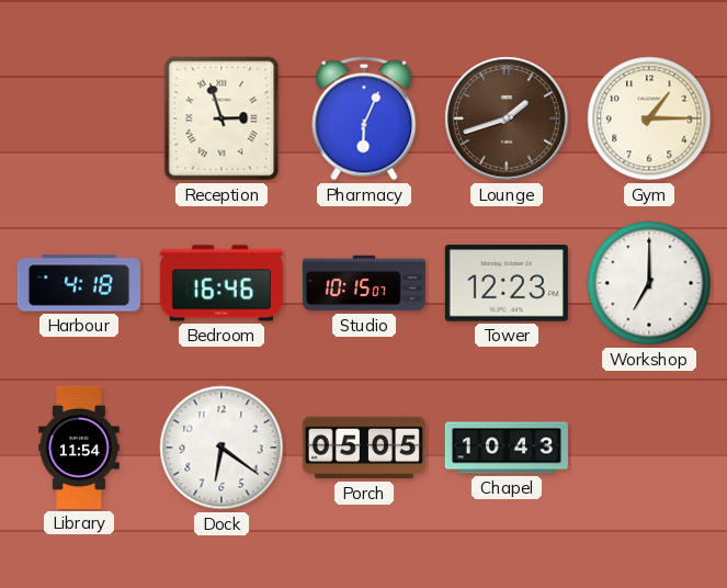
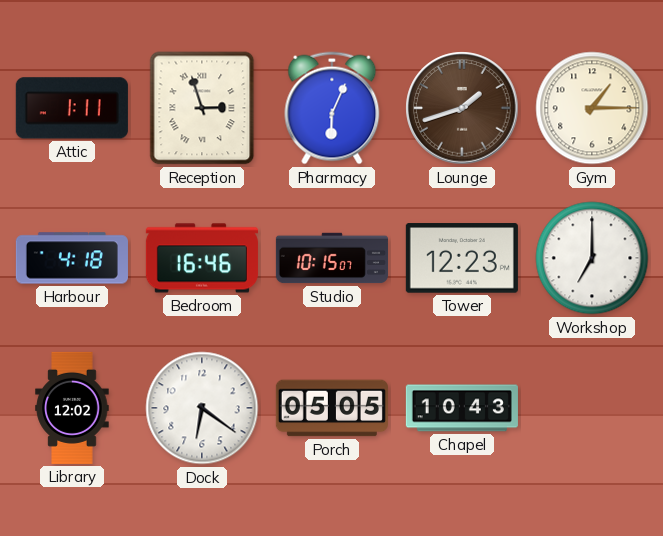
Attic: none -> 1:11 (72, 108)
Library: 11:54 -> 12:02 (72, 408)
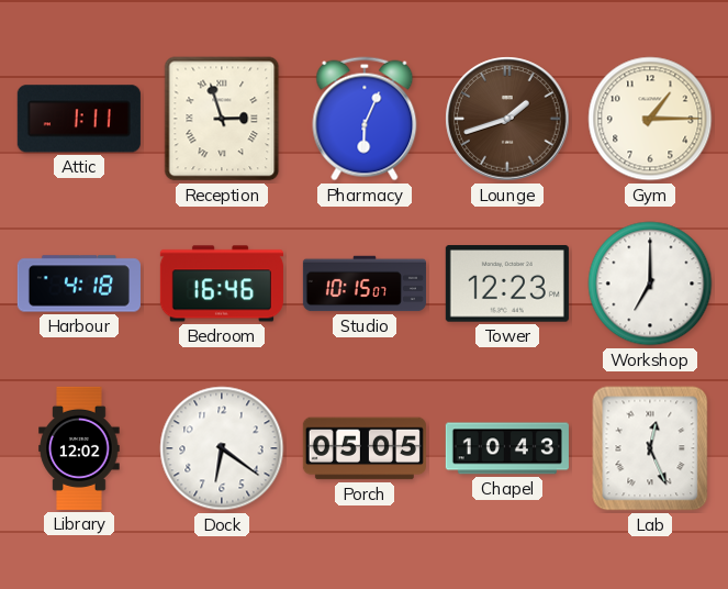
Lab: none -> 12:26 (650, 448)
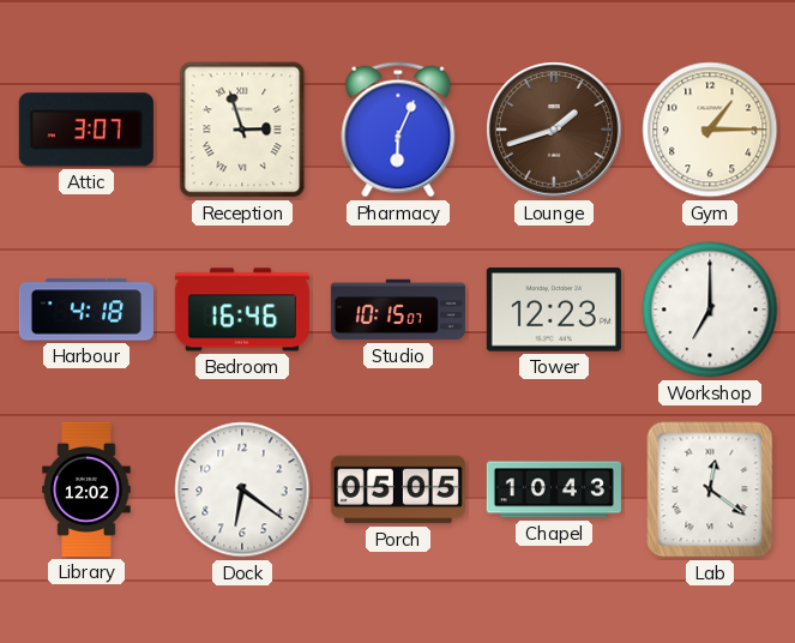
Attic: 1:11 -> 3:07 (86, 130)
Lab: 12:26 -> 12:21 (710, 489)
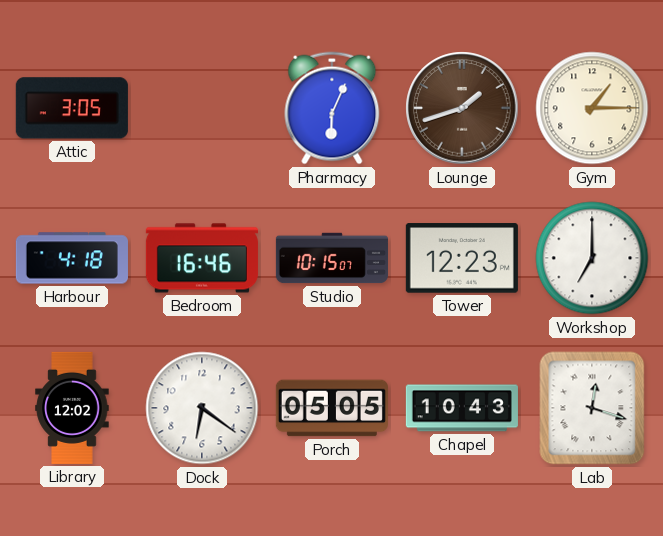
Attic: 3:07 -> 3:05 (72, 108)
Reception: 2:57 -> none (242, 130)
Lab: 12:21 -> 12:18 (592, 408)
